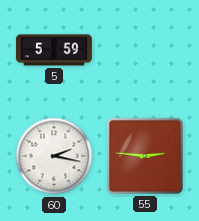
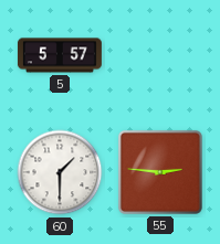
5: 5:59 -> 5:57 (60, 55)
60: 2:17 -> 1:30 (60, 172)
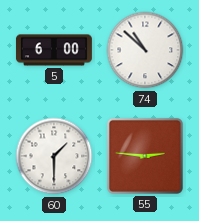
5: 5:57 -> 6:00 (54, 50)
74: none -> 10:52 (145, 50)
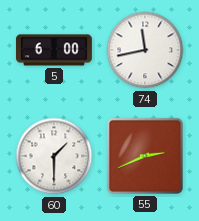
74: 10:52 -> 11:43 (145, 50)
55: 2:46 -> 2:41 (145, 156)
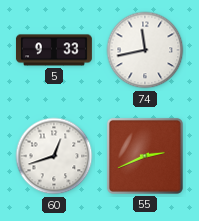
5: 6:00 -> 9:33 (54, 50)
60: 1:30 -> 12:42 (54, 156)
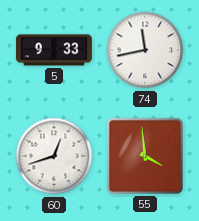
55: 2:41 -> 3:59 (145, 156)
